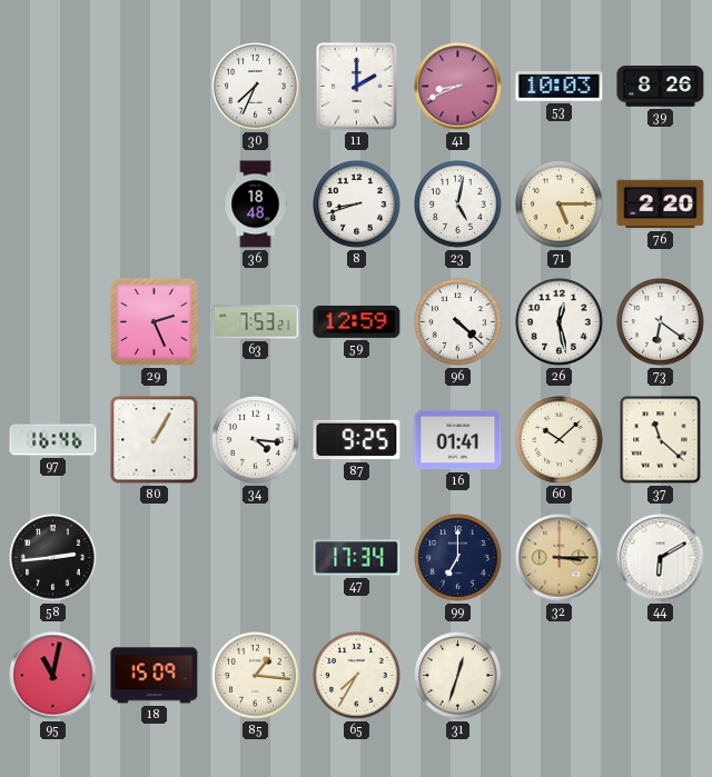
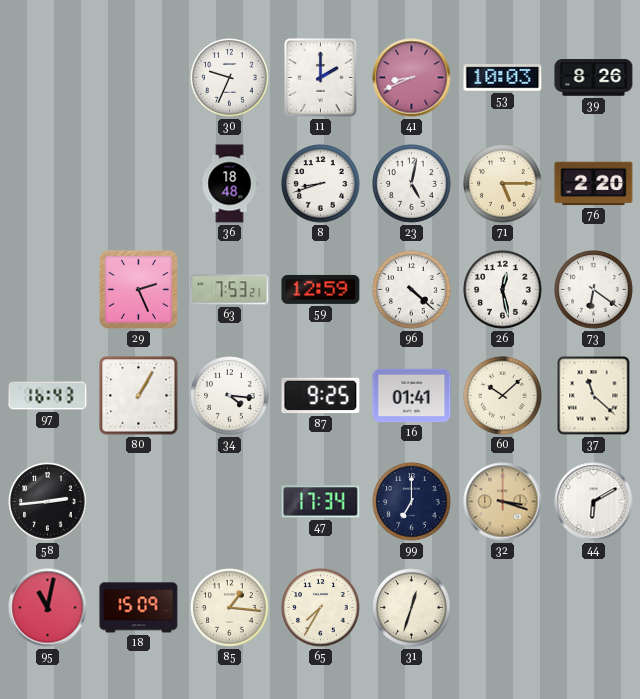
30: 7:34 -> 9:34 (230, 78)
97: 16:46 -> 16:43 (48, 396)
32: 3:15 -> 3:18 (503, 502)
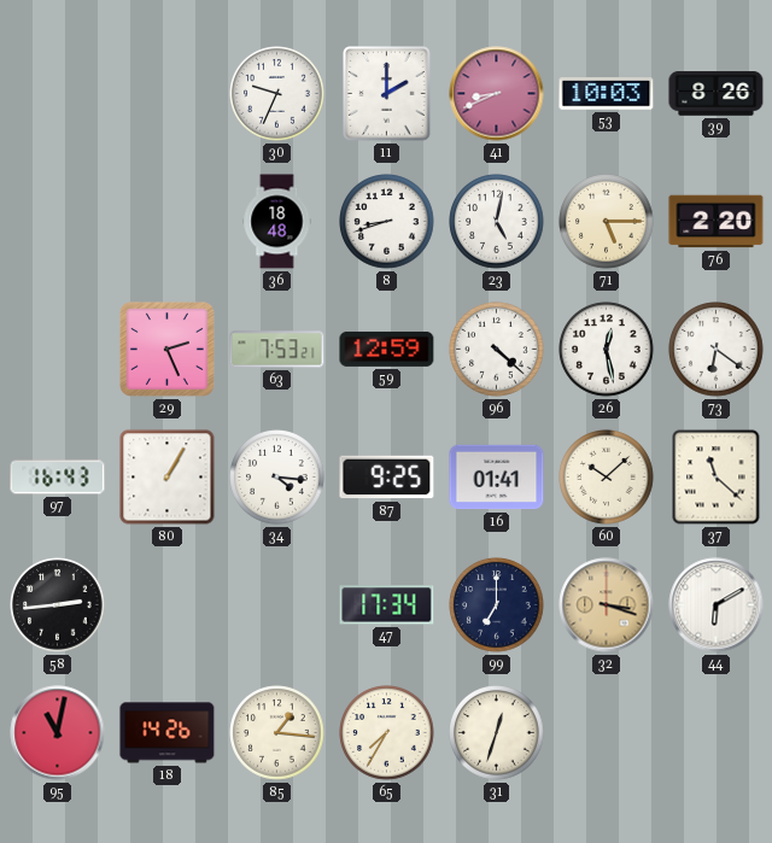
18: 15:09 -> 14:26 (168, 733)
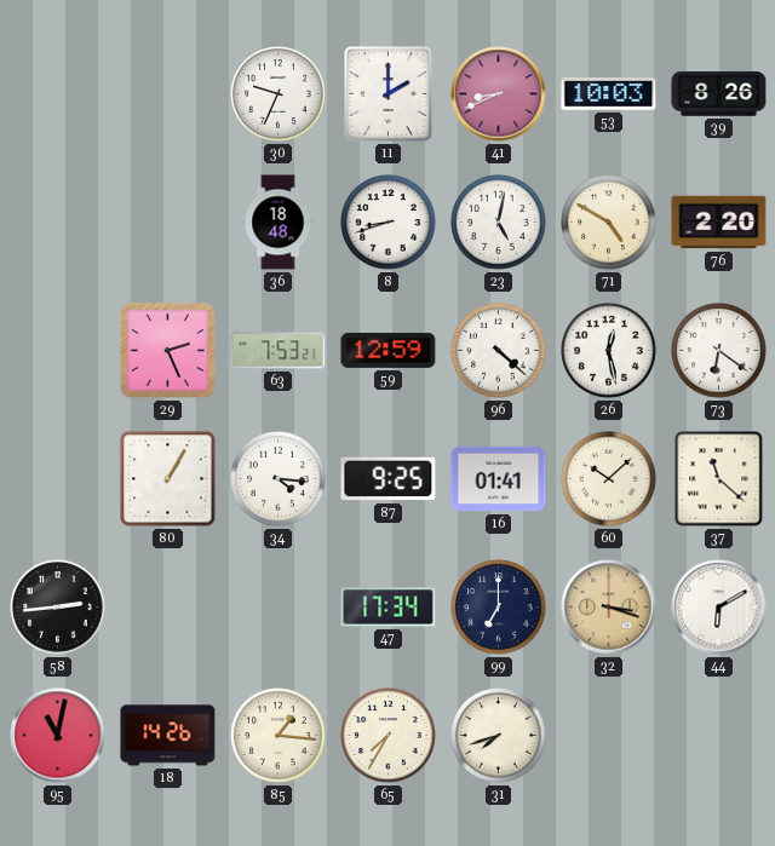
71: 5:15 -> 4:50 (609, 223)
97: 16:43 -> none (58, 478)
31: 12:33 -> 7:42 (499, 736)
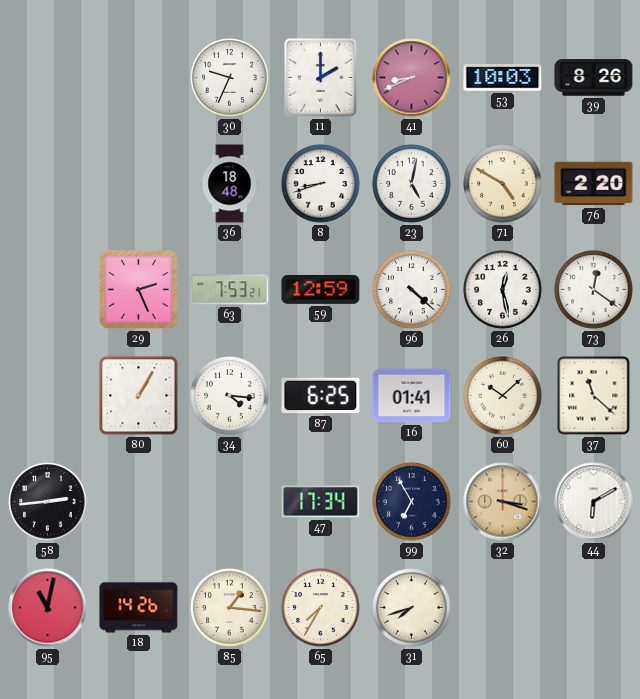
73: 6:21 -> 12:21 (594, 290)
87: 9:25 -> 6:25 (321, 396)
99: 7:00 -> 6:55 (412, 502)
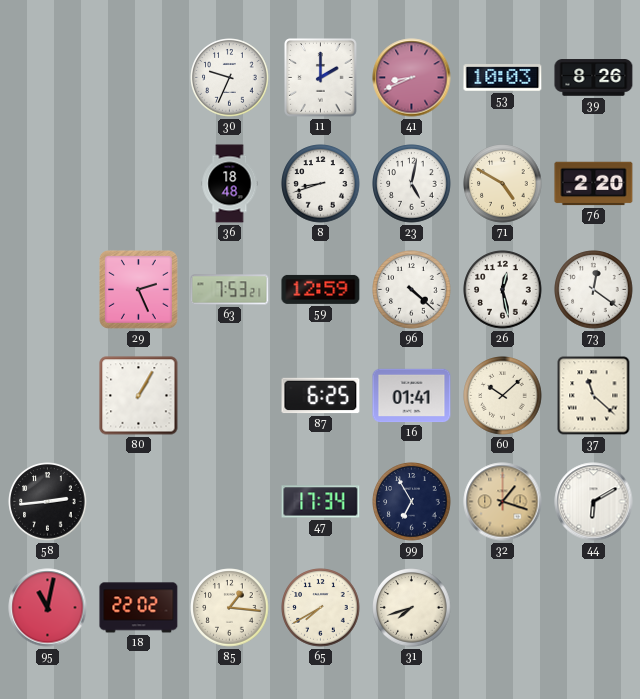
34: 4:16 -> none (230, 396)
32: 3:18 -> 1:18 (503, 502)
18: 14:26 -> 22:02 (139, 608)
65: 7:35 -> 7:40 (321, 608)
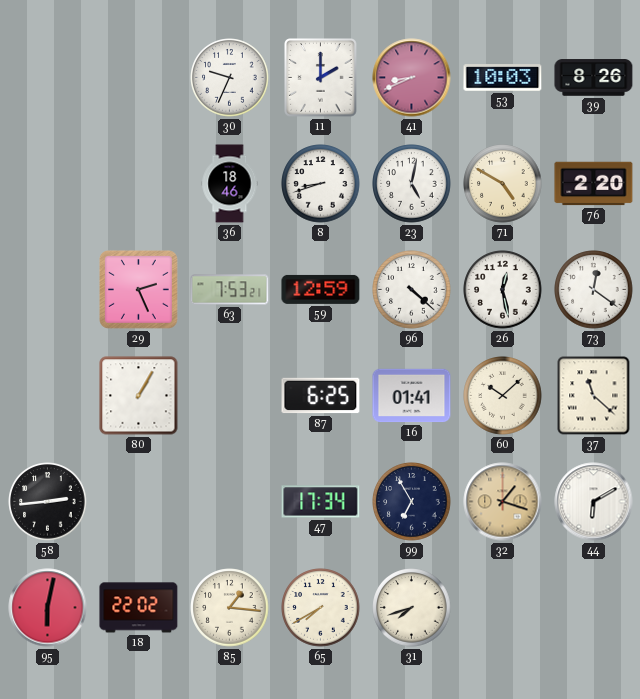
36: 18:48 -> 18:46 (230, 184)
95: 11:02 -> 6:02 (48, 608)
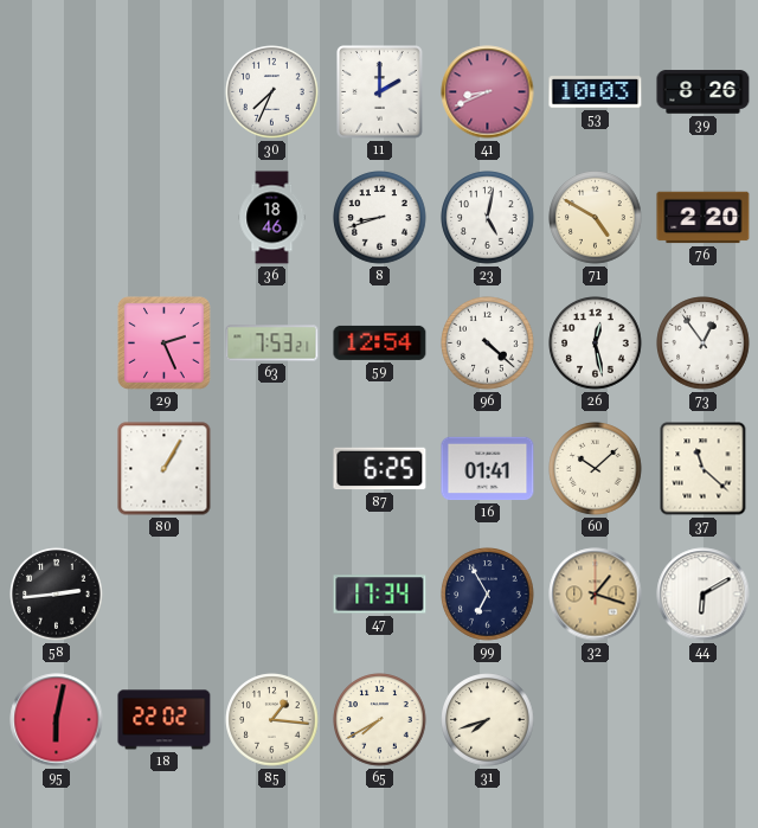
30: 9:34 -> 7:34 (272, 92)
59: 12:59 -> 12:54 (380, 342)
73: 12:21 -> 12:54 (704, 344)
